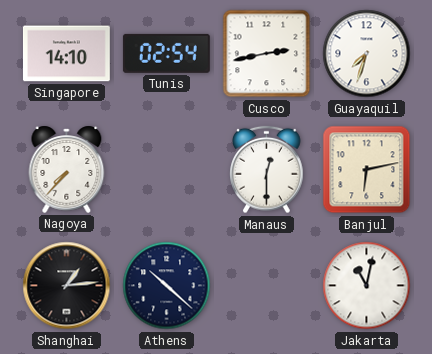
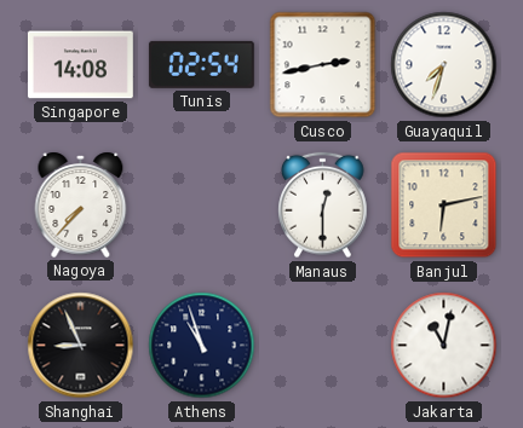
Singapore: 14:10 -> 14:08 (80, 65)
Shanghai: 1:14 -> 8:56 (81, 346)
Athens: 10:22 -> 10:57 (202, 346)
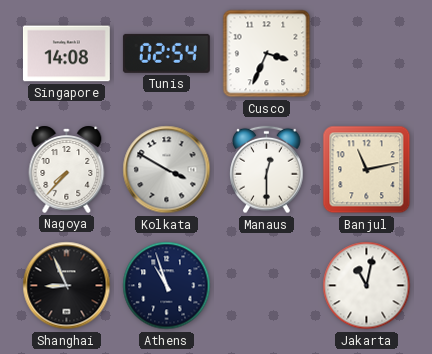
Cusco: 2:43 -> 3:34 (267, 54)
Guayaquil: 7:33 -> none (444, 65)
Kolkata: none -> 3:50 (167, 170)
Banjul: 6:13 -> 11:13 (367, 170)
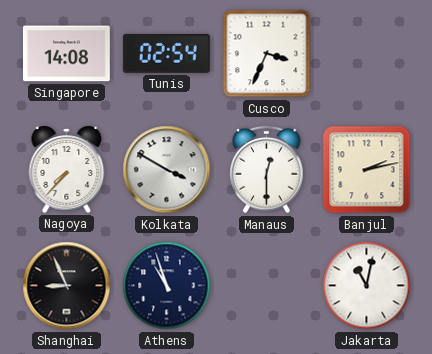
Banjul: 11:13 -> 2:13 (367, 170)
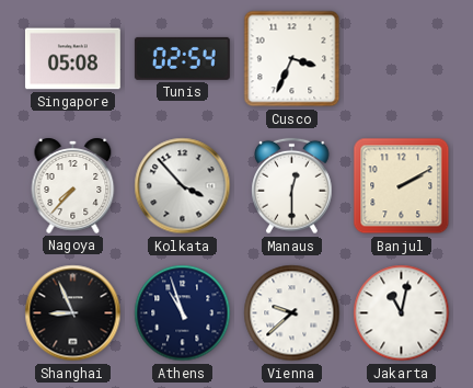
Singapore: 14:08 -> 05:08 (72, 59)
Kolkata: 3:50 -> 3:53 (183, 186)
Banjul: 2:13 -> 2:10 (402, 186)
Vienna: none -> 9:38 (292, 313)
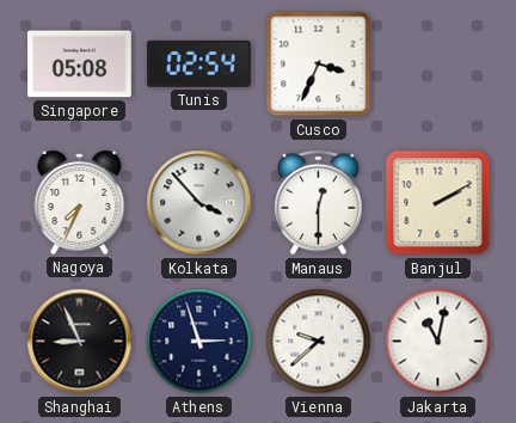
Nagoya: 7:37 -> 7:34 (80, 202)
Athens: 10:57 -> 2:57 (199, 342)
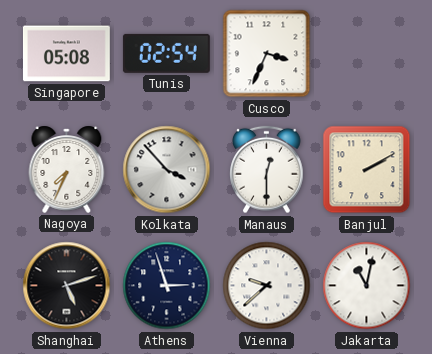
Shanghai: 8:56 -> 5:12 (67, 286)
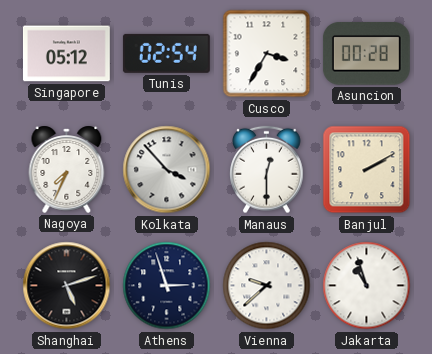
Singapore: 05:08 -> 05:12 (66, 54)
Cusco: 3:34 -> 3:35 (267, 54)
Asuncion: none -> 00:28 (366, 54)
Jakarta: 11:02 -> 10:57 (367, 286)
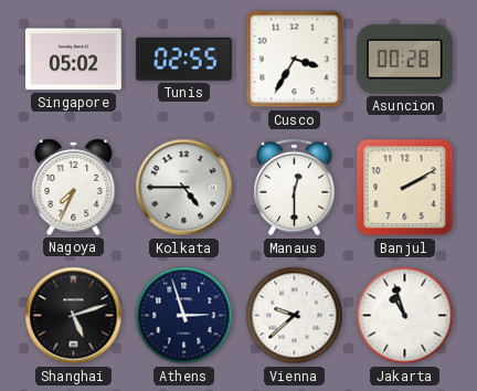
Singapore: 05:12 -> 05:02 (73, 60)
Tunis: 02:54 -> 02:55 (183, 59)
Kolkata: 3:53 -> 4:45 (184, 188)
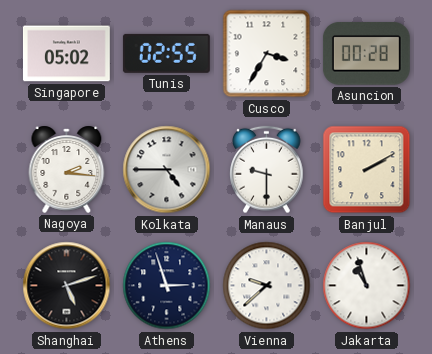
Nagoya: 7:34 -> 2:16 (67, 169)
Manaus: 12:30 -> 9:30 (267, 170)
